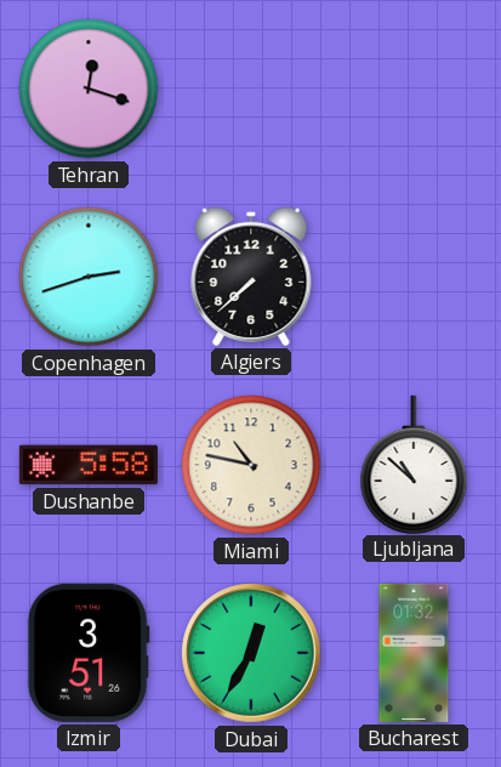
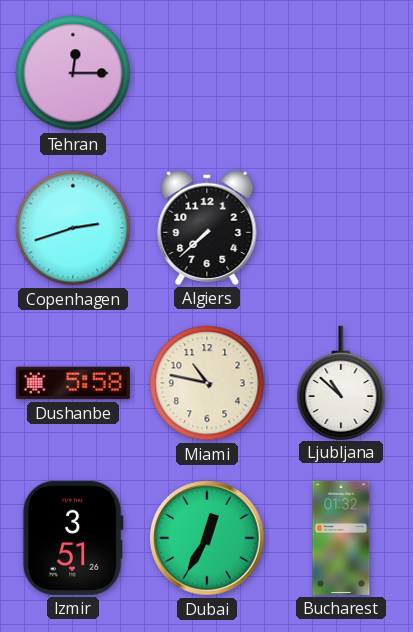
Tehran: 12:18 -> 12:15 (73, 73)
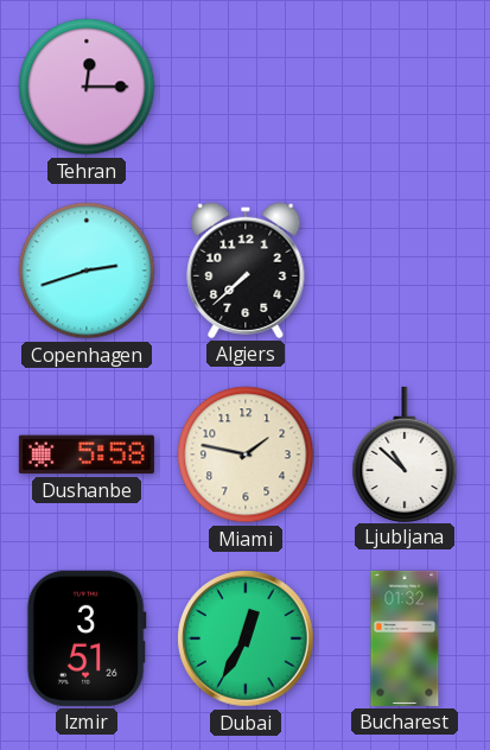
Miami: 10:47 -> 1:47 (246, 455)
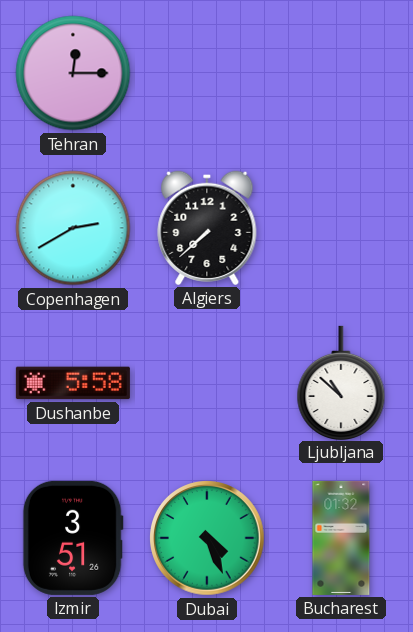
Copenhagen: 2:42 -> 2:40 (73, 228)
Miami: 1:47 -> none (246, 455)
Dubai: 12:35 -> 4:26 (208, 539)
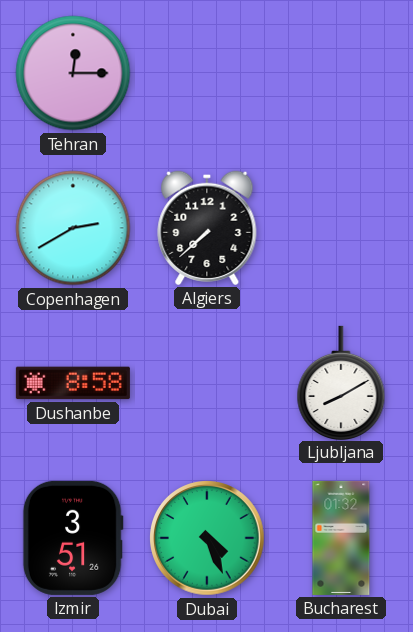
Dushanbe: 5:58 -> 8:58 (73, 383)
Ljubljana: 10:52 -> 8:10 (341, 382)
